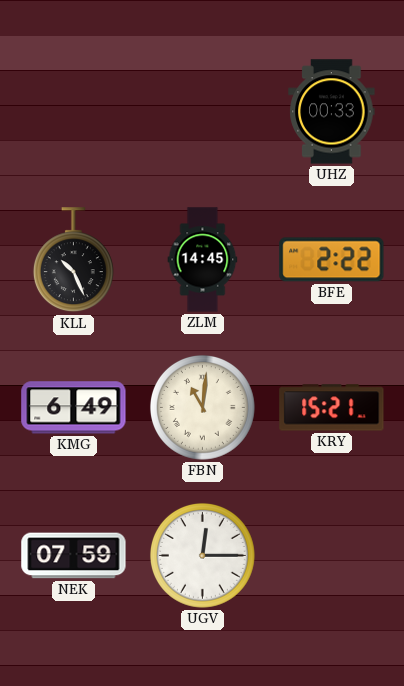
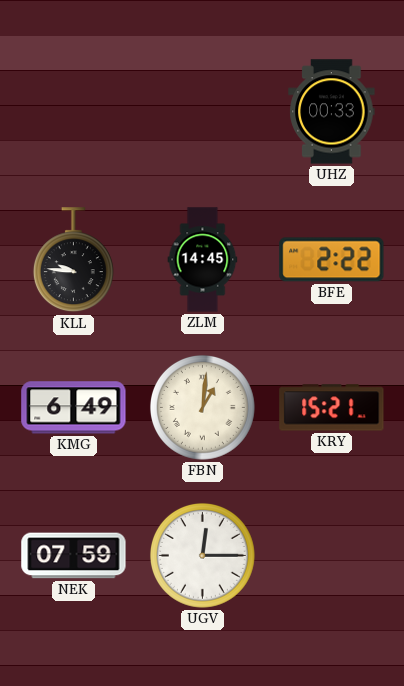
KLL: 10:26 -> 9:46 (73, 260)
FBN: 11:01 -> 1:01 (202, 407)
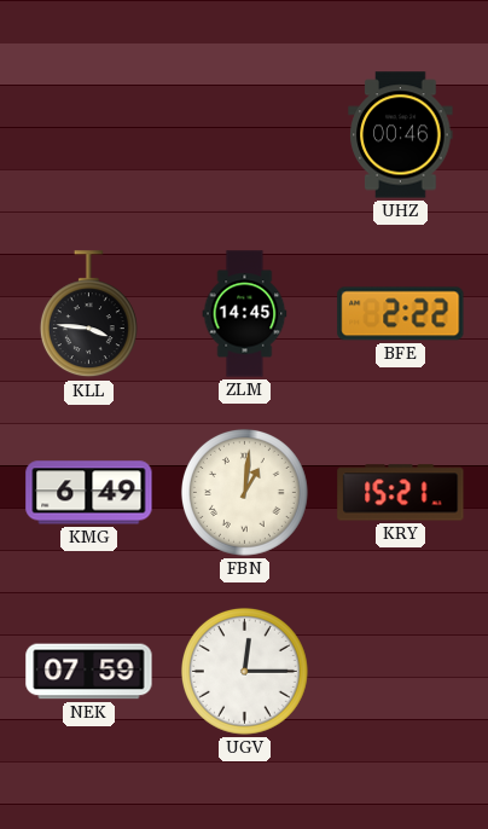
UHZ: 00:33 -> 00:46 (401, 135)
KLL: 9:46 -> 3:46 (88, 314)
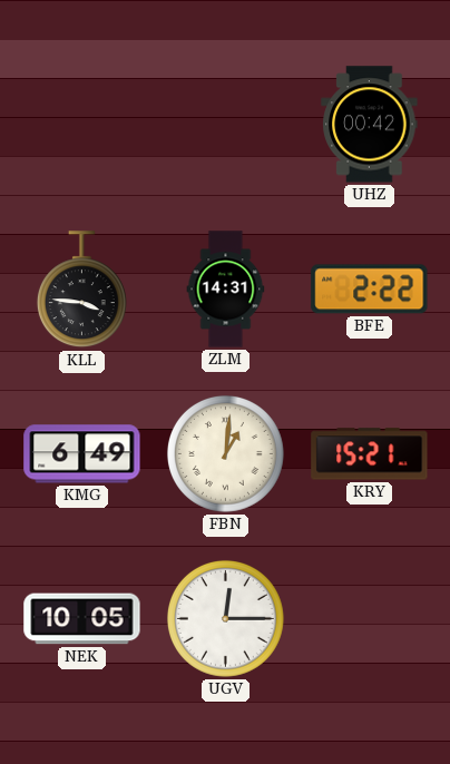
UHZ: 00:46 -> 00:42 (370, 125)
ZLM: 14:45 -> 14:31 (226, 290)
NEK: 07:59 -> 10:05 (82, 619)
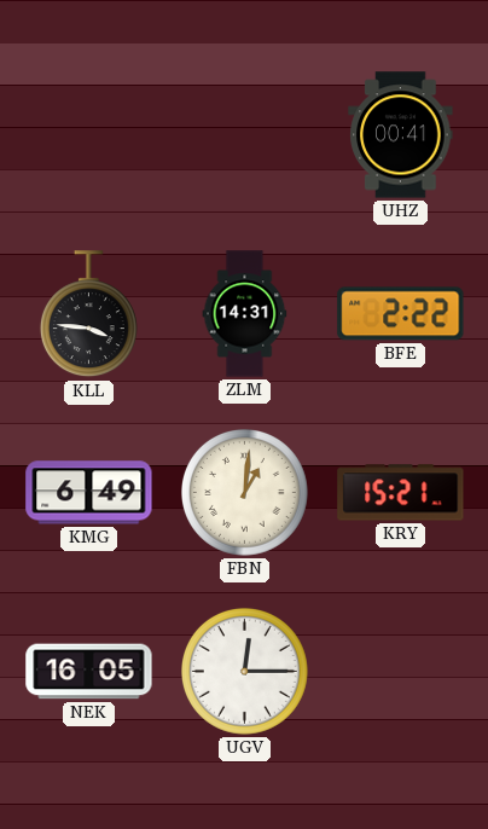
UHZ: 00:42 -> 00:41 (401, 135)
NEK: 10:05 -> 16:05 (89, 672)
